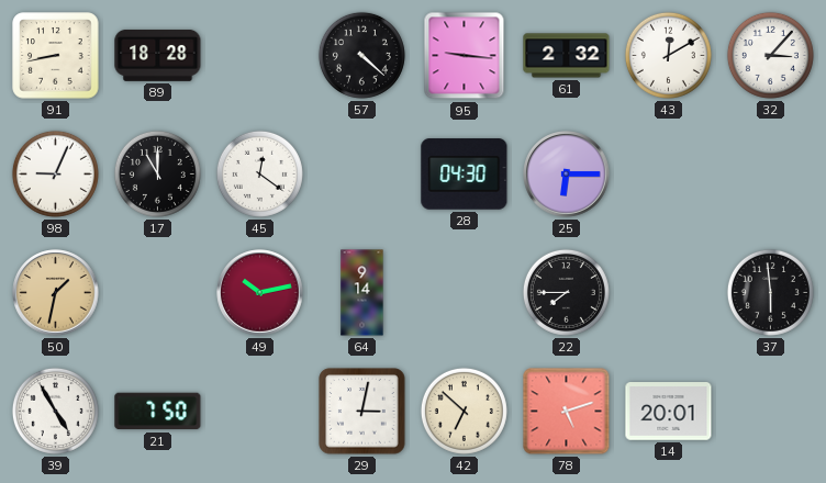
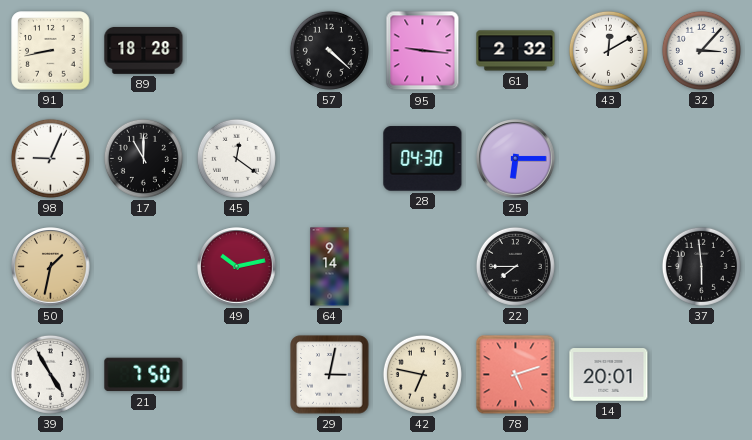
42: 6:52 -> 6:47 (422, 374)
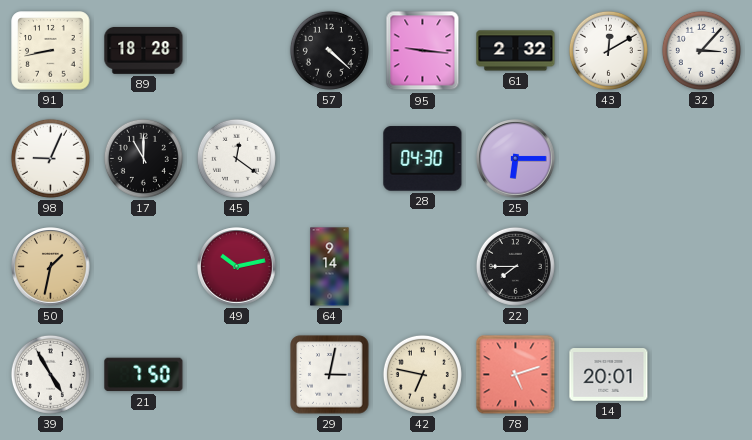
37: 5:59 -> none (701, 266)
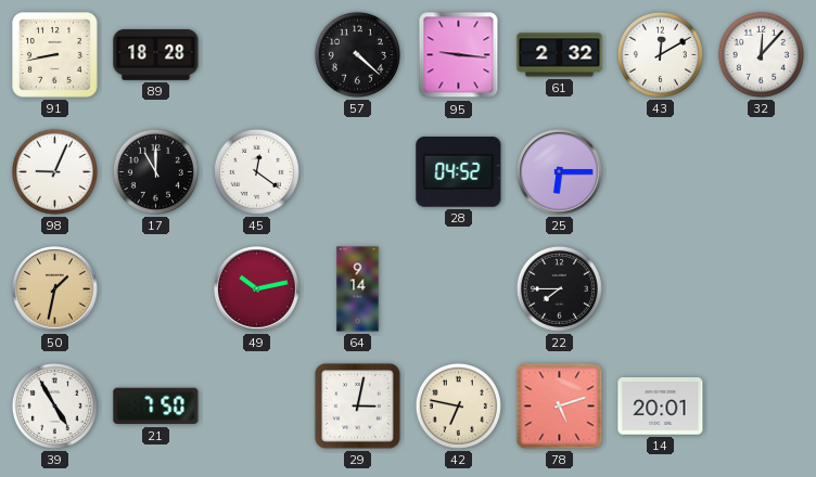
32: 3:07 -> 12:07 (761, 54)
28: 04:30 -> 04:52 (459, 172)
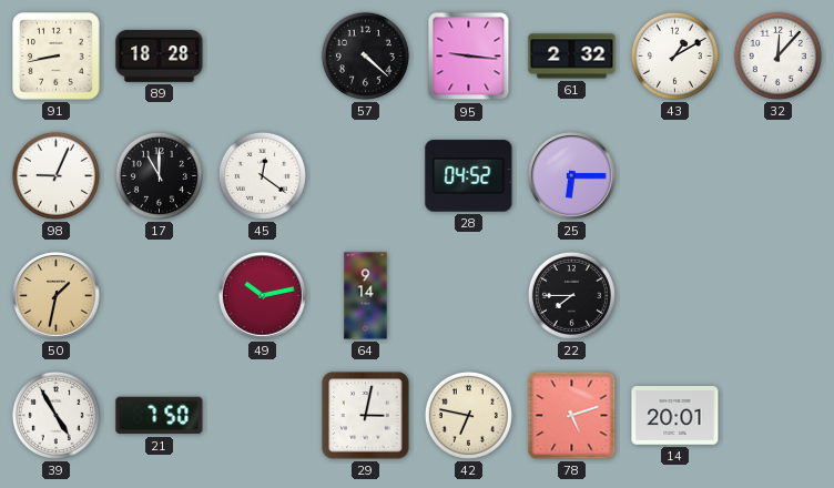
43: 12:10 -> 1:10 (674, 55)
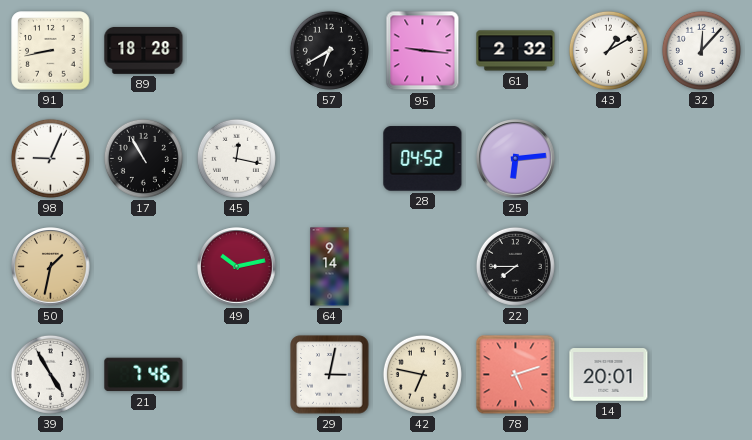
57: 4:22 -> 6:40 (329, 50)
17: 11:00 -> 10:55 (143, 158)
45: 12:21 -> 12:17 (236, 158)
25: 6:15 -> 6:14 (516, 159)
21: 7:50 -> 7:46 (144, 375)
